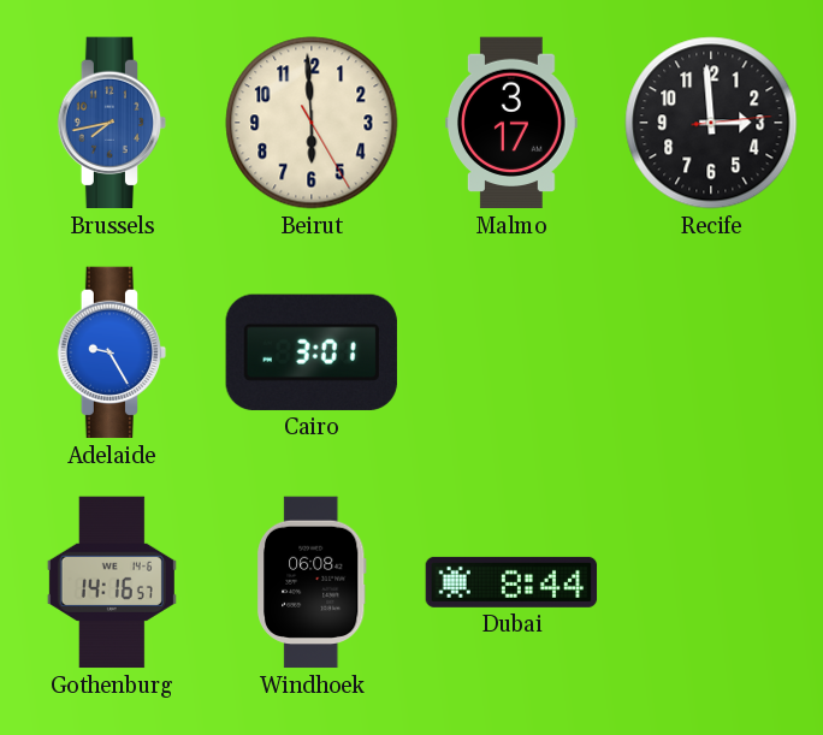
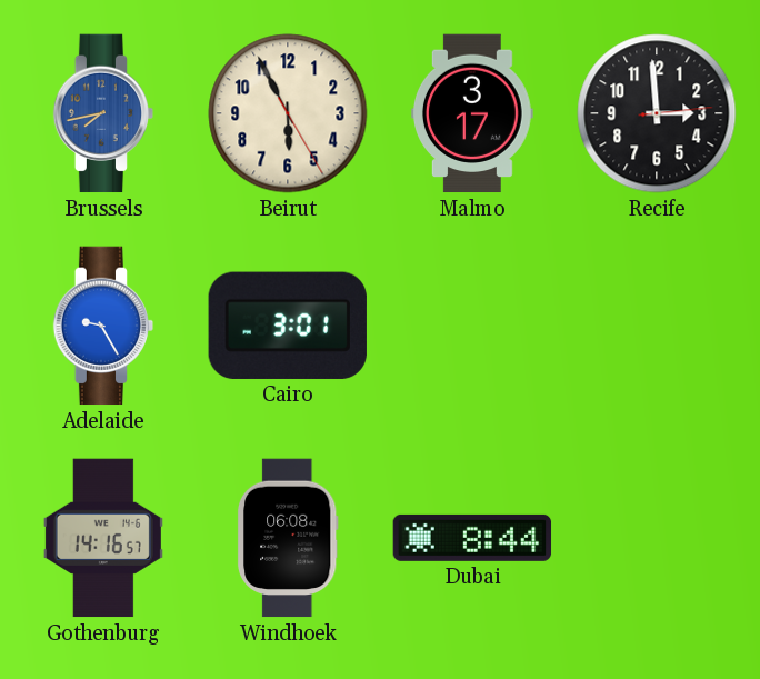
Beirut: 5:59 -> 5:55 (288, 113)
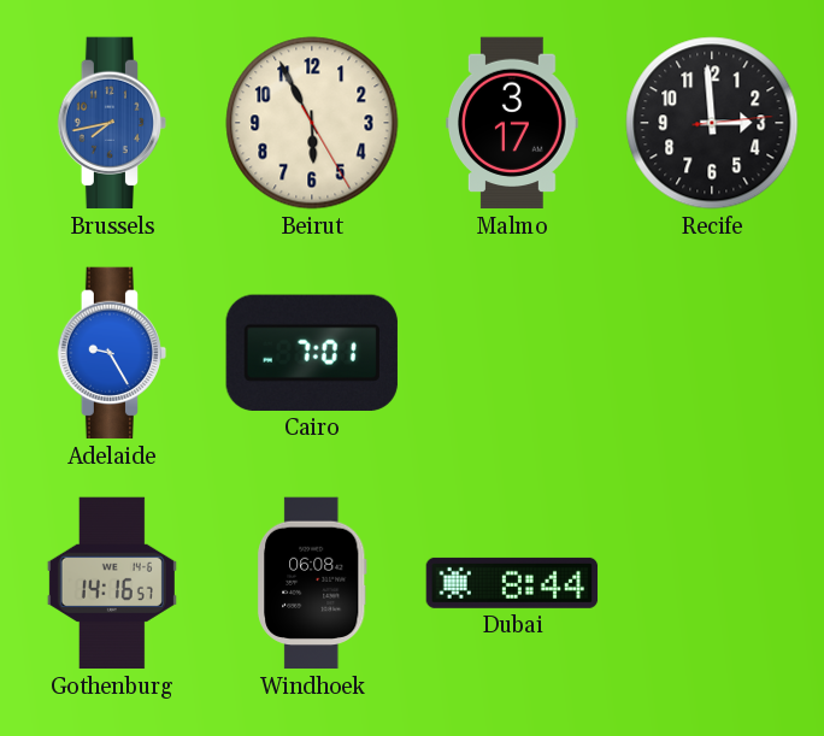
Cairo: 3:01 -> 7:01 (312, 353)
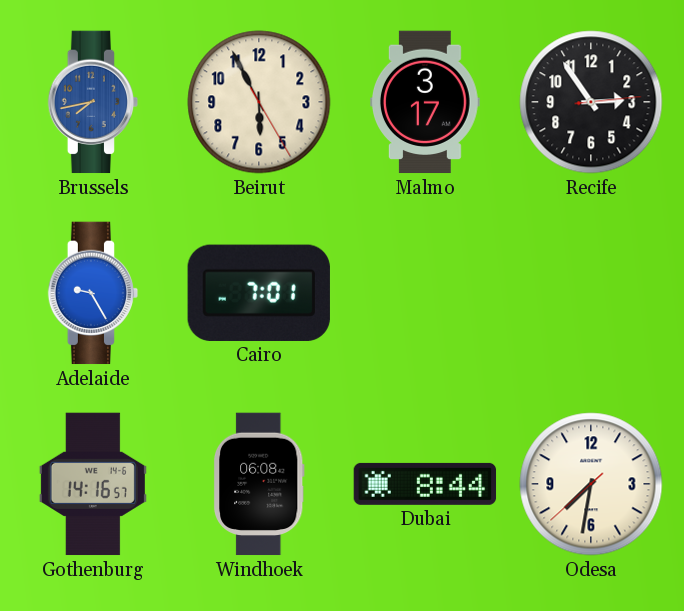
Recife: 2:59 -> 2:54 (591, 102)
Odesa: none -> 7:31 (591, 484)
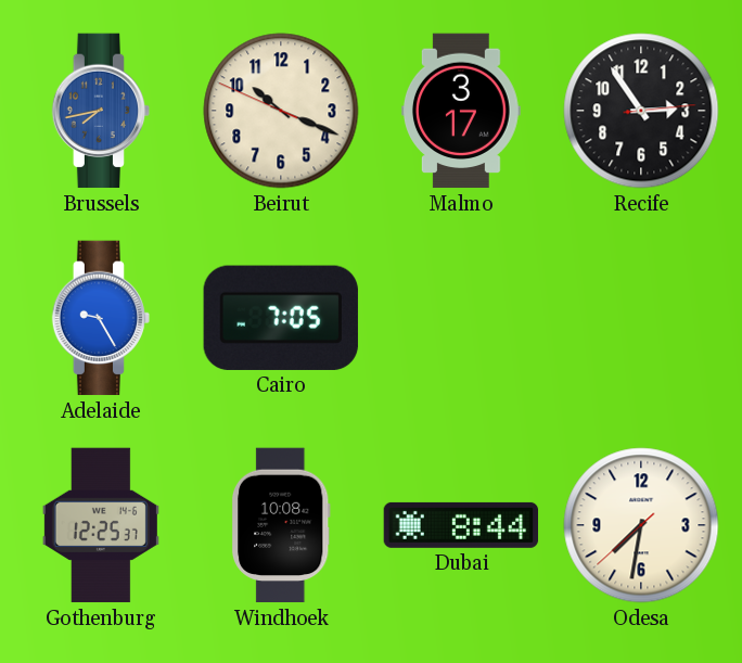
Beirut: 5:55 -> 10:18 (281, 111)
Cairo: 7:01 -> 7:05 (281, 318)
Gothenburg: 14:16 -> 12:25 (101, 525)
Windhoek: 06:08 -> 10:08 (281, 525)
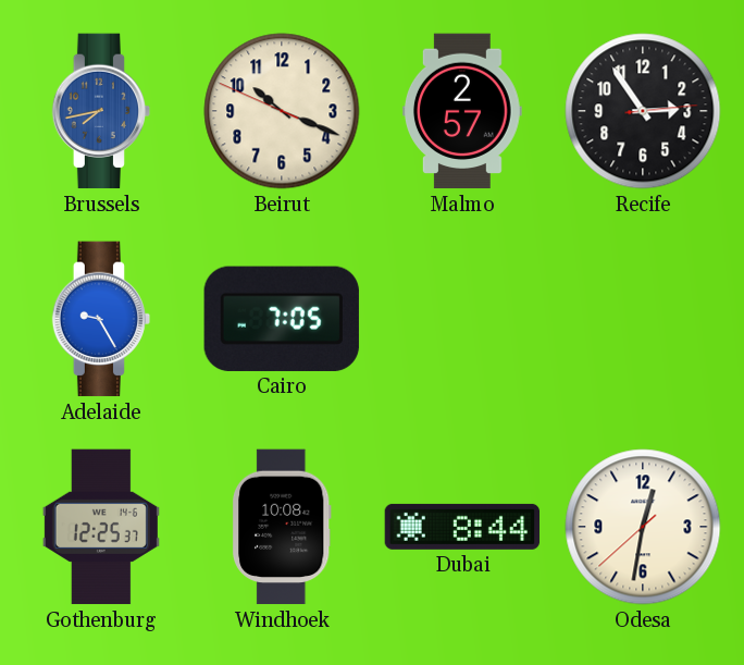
Malmo: 3:17 -> 2:57 (463, 111)
Odesa: 7:31 -> 12:31 (643, 527)
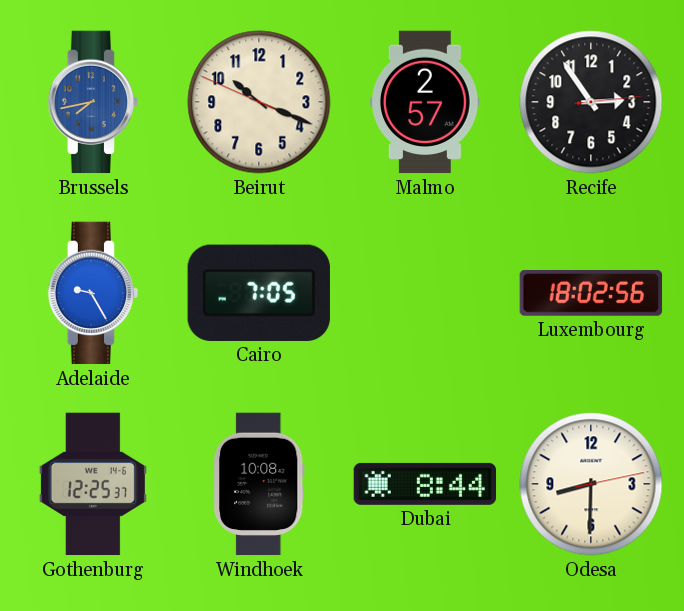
Luxembourg: none -> 18:02 (591, 293)
Odesa: 12:31 -> 8:30 (591, 484)
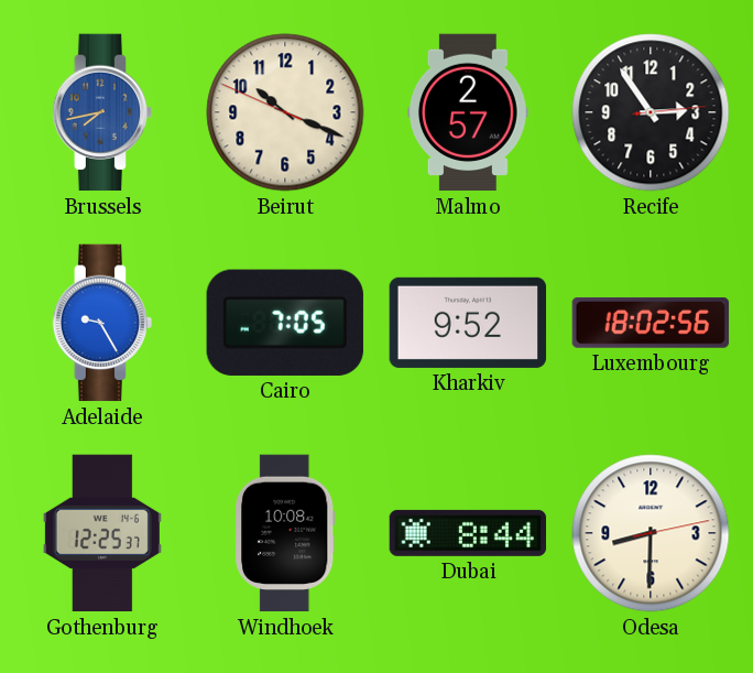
Kharkiv: none -> 9:52 (468, 323)
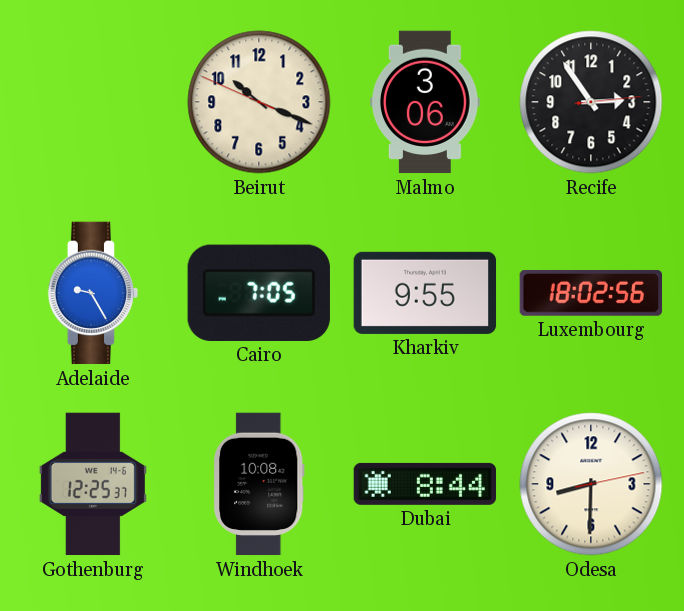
Brussels: 7:43 -> none (102, 112)
Malmo: 2:57 -> 3:06 (426, 102)
Kharkiv: 9:52 -> 9:55 (425, 293)
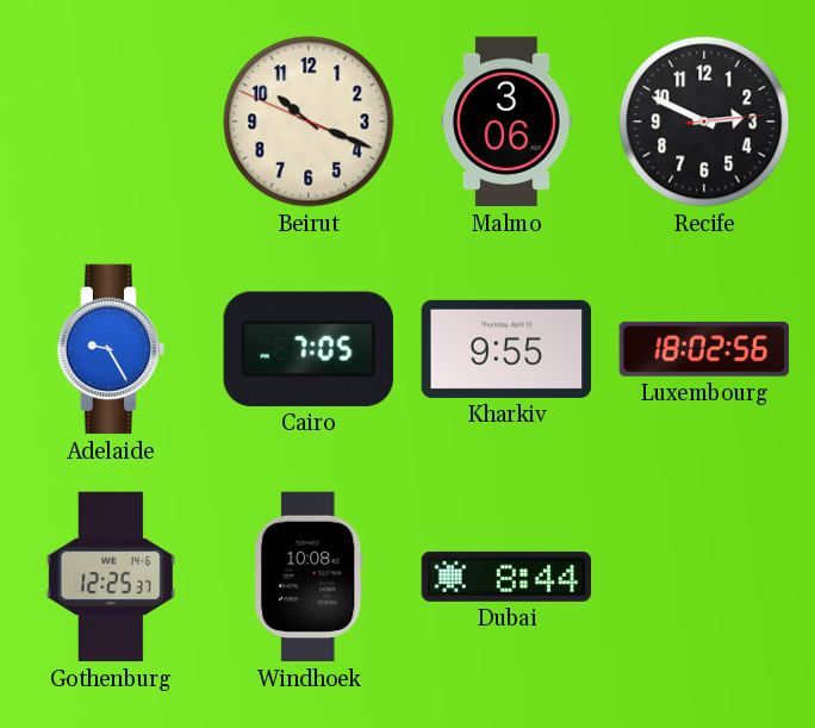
Recife: 2:54 -> 2:49 (704, 122)
Odesa: 8:30 -> none (591, 484)
